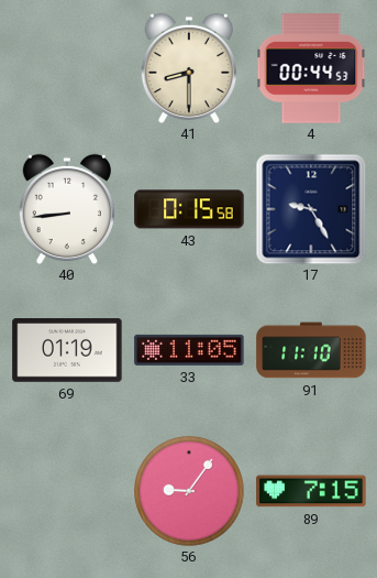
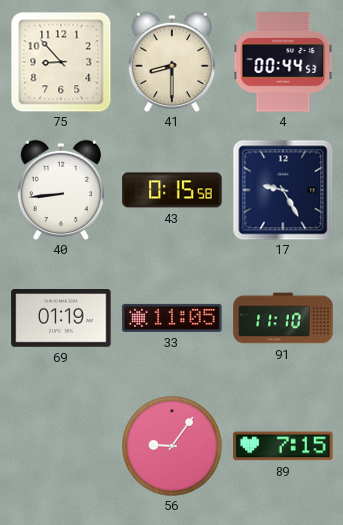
75: none -> 8:53 (61, 62)
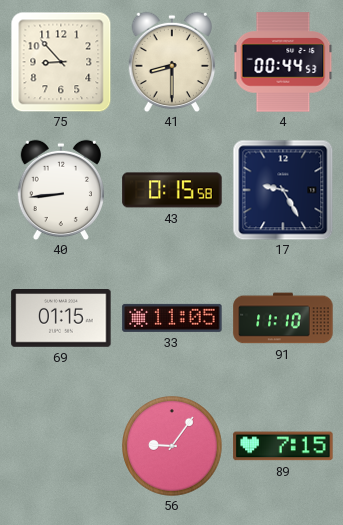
69: 01:19 -> 01:15 (61, 319)
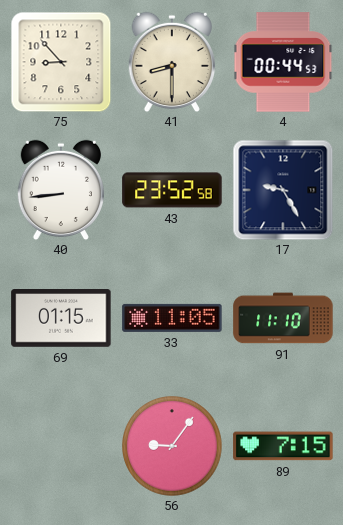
43: 0:15 -> 23:52 (172, 190)
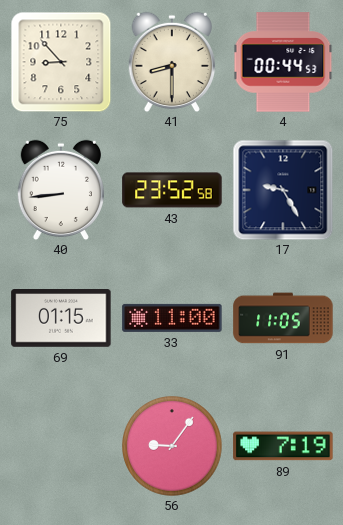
33: 11:05 -> 11:00 (172, 318)
91: 11:10 -> 11:05 (283, 318)
89: 7:15 -> 7:19 (283, 446)
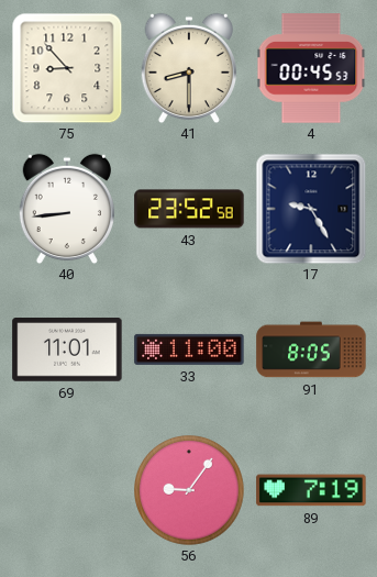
4: 00:44 -> 00:45 (311, 68)
69: 01:15 -> 11:01 (67, 351)
91: 11:05 -> 8:05 (311, 349)
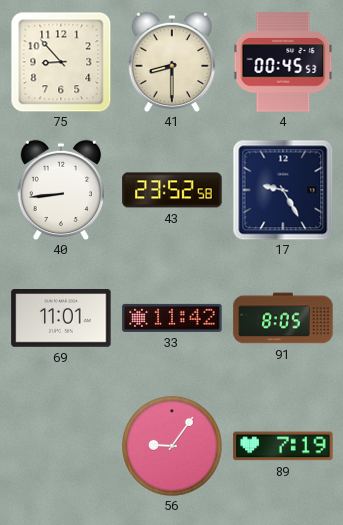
33: 11:00 -> 11:42 (172, 318)
